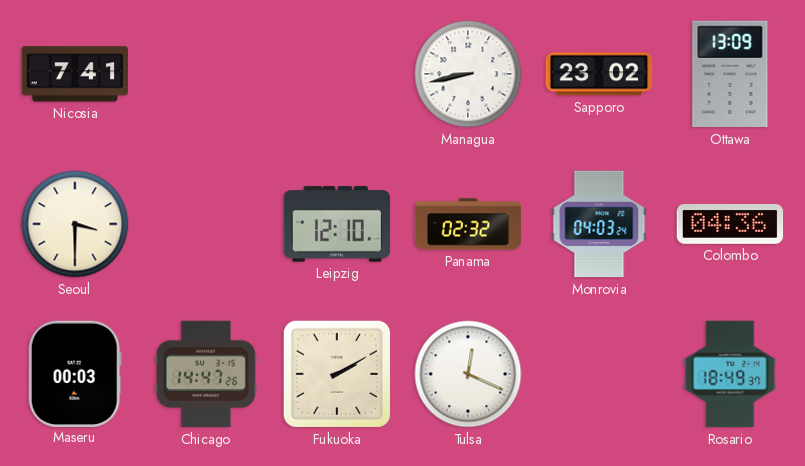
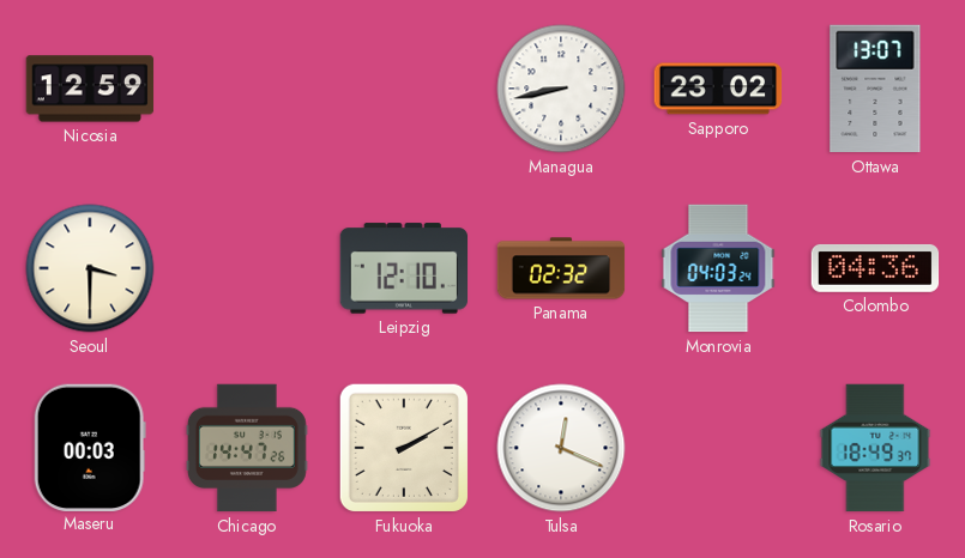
Nicosia: 7:41 -> 12:59 (90, 89)
Ottawa: 13:09 -> 13:07 (875, 89)
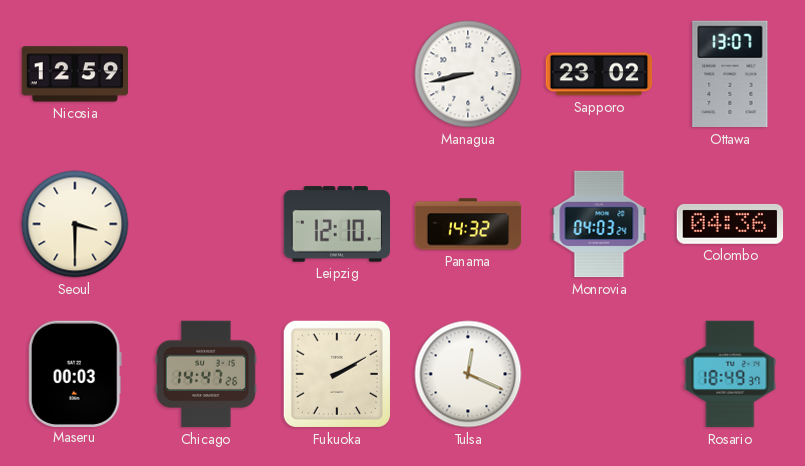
Panama: 02:32 -> 14:32 (468, 224)
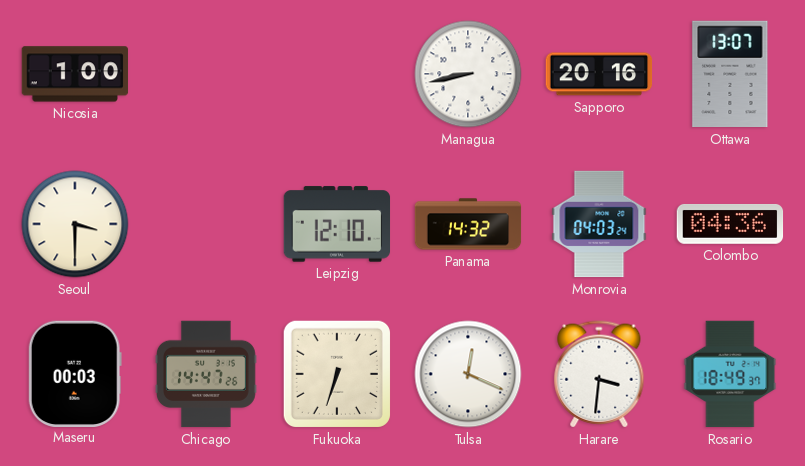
Nicosia: 12:59 -> 1:00 (75, 74)
Sapporo: 23:02 -> 20:16 (599, 74)
Fukuoka: 2:10 -> 6:33 (337, 374)
Harare: none -> 3:31 (599, 374)
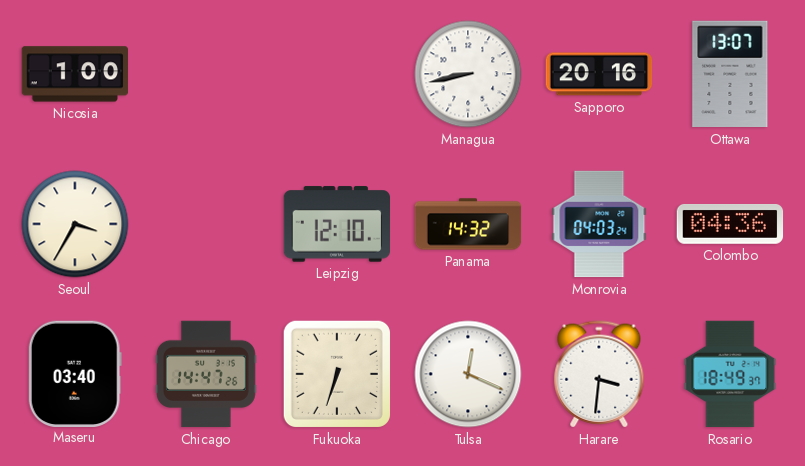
Seoul: 3:30 -> 3:35 (75, 224)
Maseru: 00:03 -> 03:40 (75, 373)
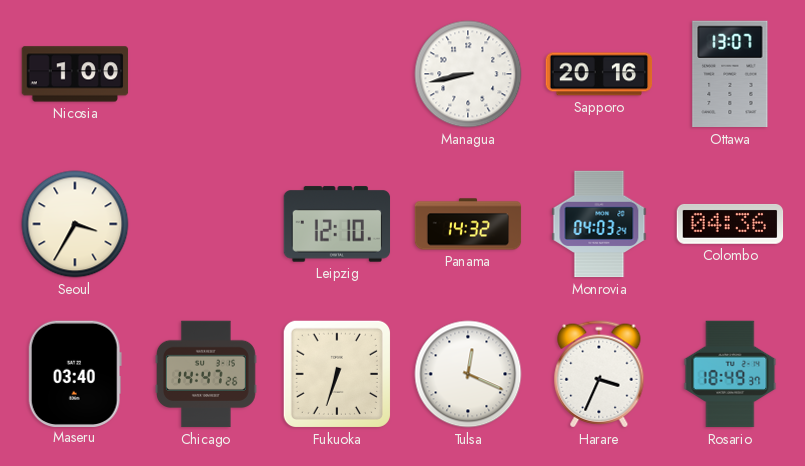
Harare: 3:31 -> 3:34 (599, 374)
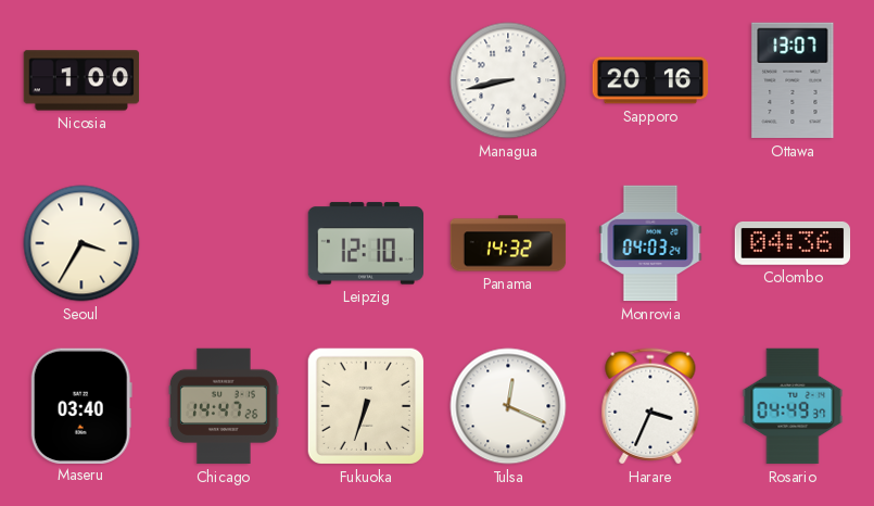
Rosario: 18:49 -> 04:49 (793, 406)
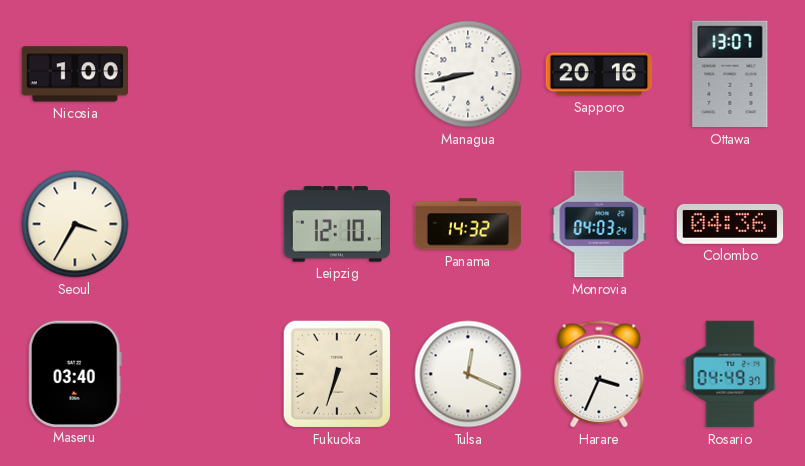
Chicago: 14:47 -> none (224, 406)
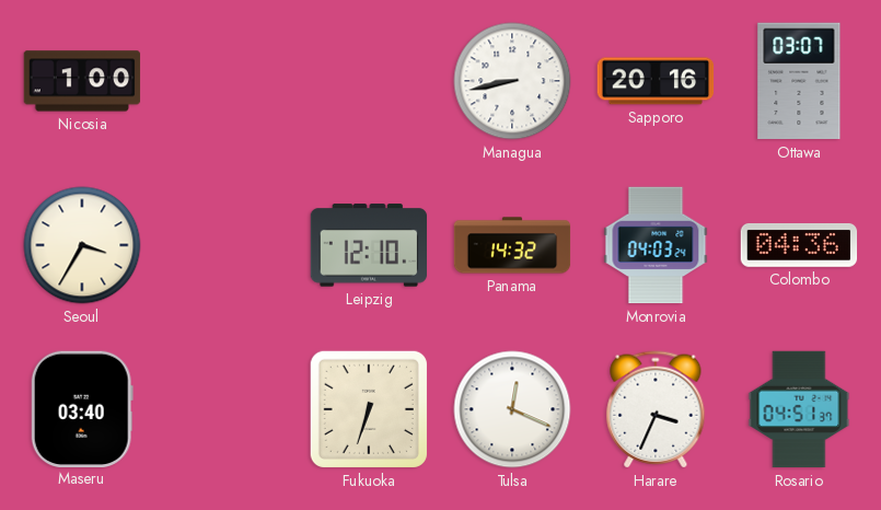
Ottawa: 13:07 -> 03:07 (799, 81)
Rosario: 04:49 -> 04:51 (799, 409)
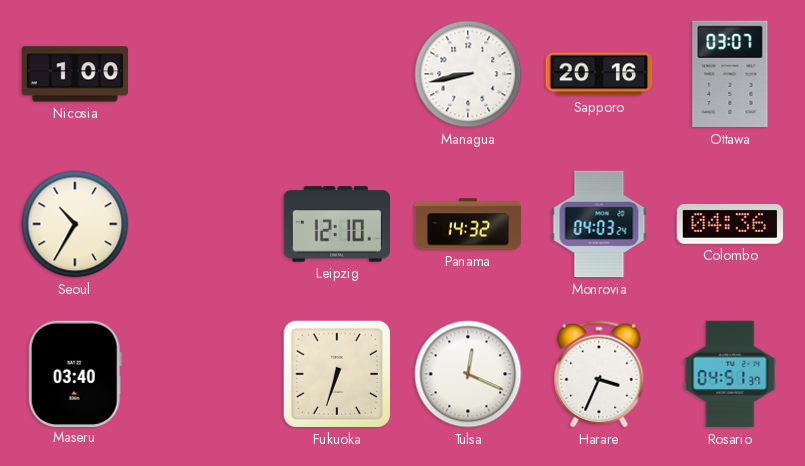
Seoul: 3:35 -> 10:35 (75, 224)
